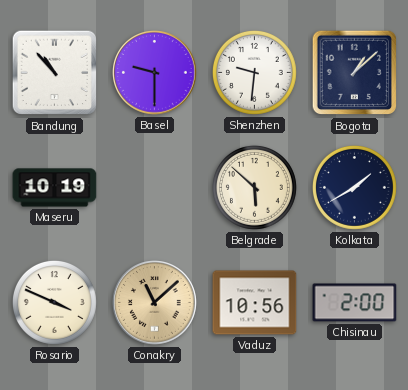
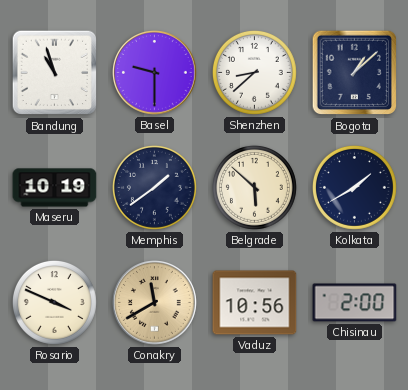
Bandung: 10:53 -> 10:57 (55, 73)
Shenzhen: 9:31 -> 8:38 (254, 72)
Memphis: none -> 1:39 (154, 187)
Conakry: 11:08 -> 11:40 (155, 303)
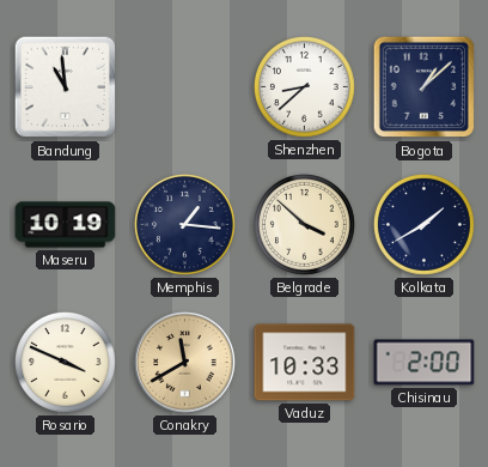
Bandung: 10:57 -> 10:59 (66, 87)
Basel: 9:30 -> none (155, 73)
Memphis: 1:39 -> 1:16 (184, 224)
Belgrade: 5:52 -> 3:52 (304, 224)
Vaduz: 10:56 -> 10:33 (305, 363)
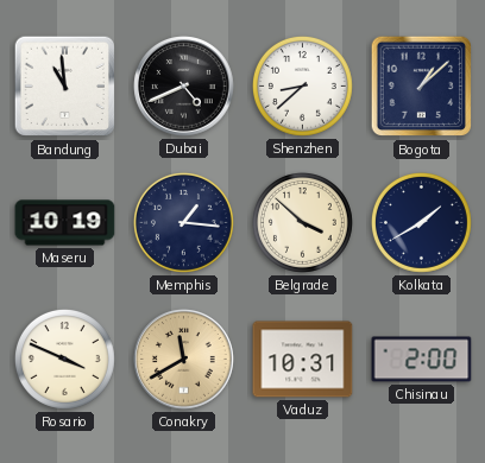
Dubai: none -> 4:41 (184, 87)
Vaduz: 10:33 -> 10:31 (303, 360)
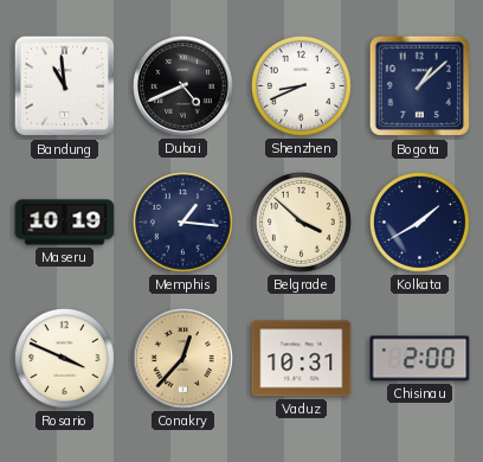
Shenzhen: 8:38 -> 8:41 (301, 85)
Conakry: 11:40 -> 12:37 (183, 359)
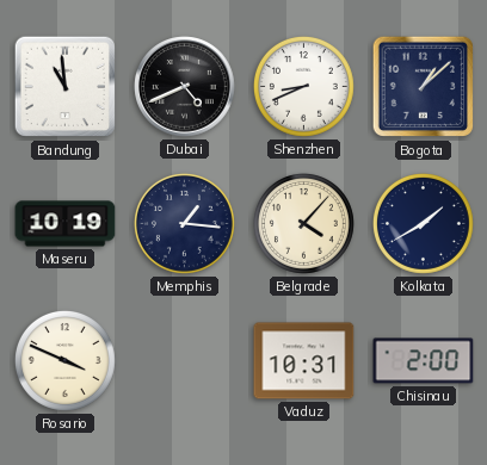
Belgrade: 3:52 -> 4:07 (303, 223)
Conakry: 12:37 -> none (183, 359)
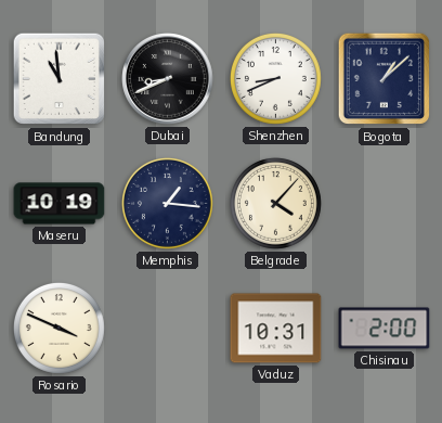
Dubai: 4:41 -> 8:41 (168, 79)
Kolkata: 1:40 -> none (423, 223)
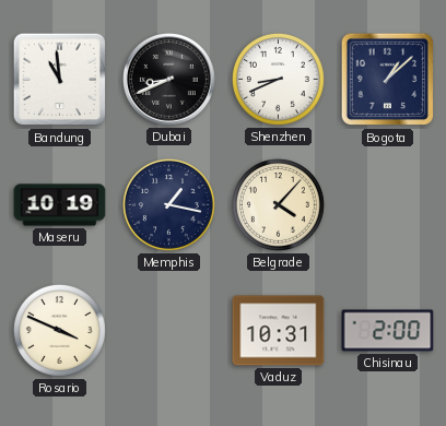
Memphis: 1:16 -> 1:17 (168, 204)
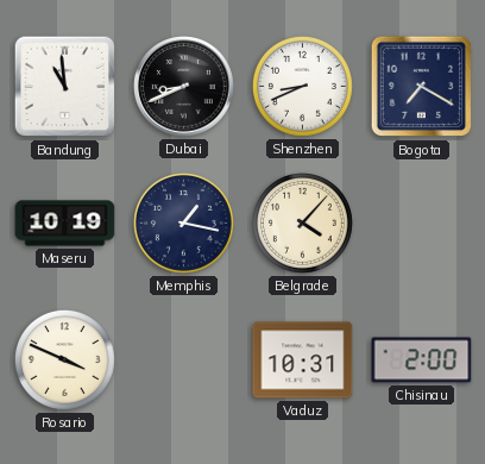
Bogota: 1:08 -> 7:20 (422, 87)
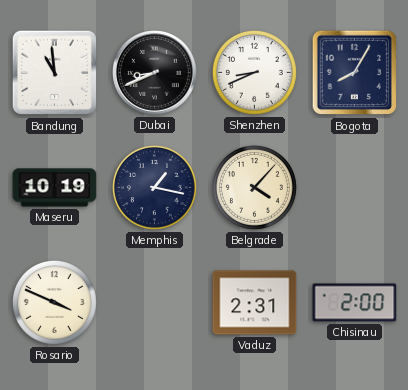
Bogota: 7:20 -> 8:05 (355, 73)
Vaduz: 10:31 -> 2:31 (255, 303)
